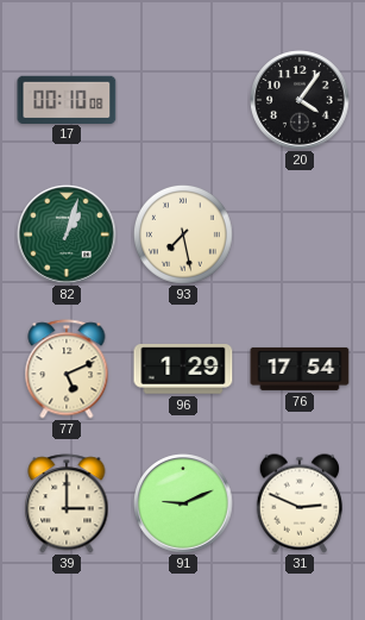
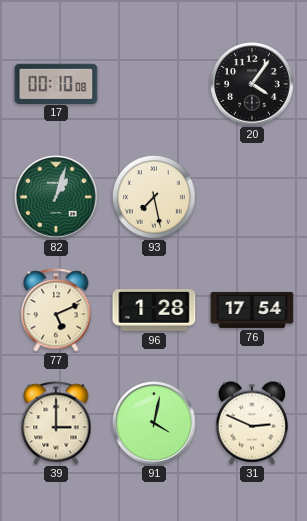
96: 1:29 -> 1:28 (154, 310)
91: 9:11 -> 4:02 (154, 423)
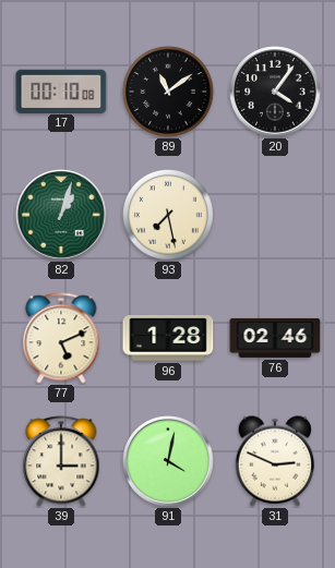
89: none -> 11:09 (168, 92)
76: 17:54 -> 02:46 (275, 338)
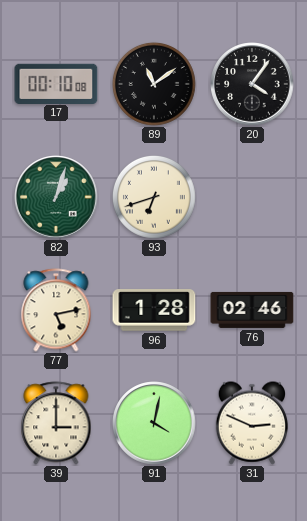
93: 7:28 -> 6:42 (154, 197)
77: 5:11 -> 5:13 (56, 310)
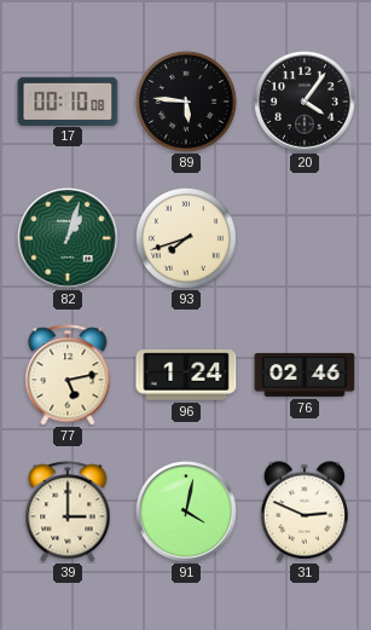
89: 11:09 -> 5:46 (186, 102)
93: 6:42 -> 7:42 (186, 238)
96: 1:28 -> 1:24 (186, 375)
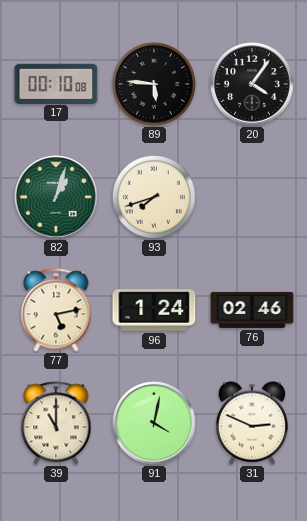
39: 3:00 -> 11:00 (56, 423)
